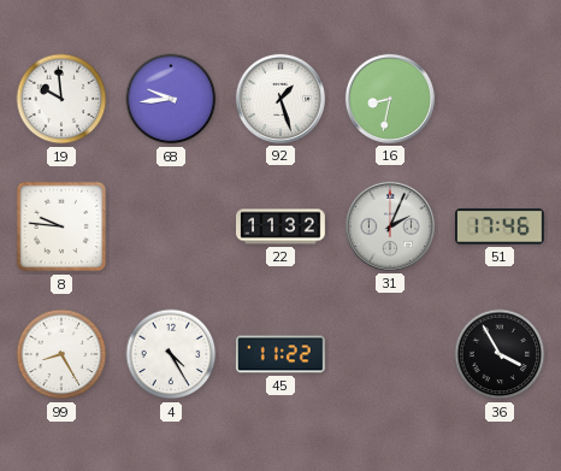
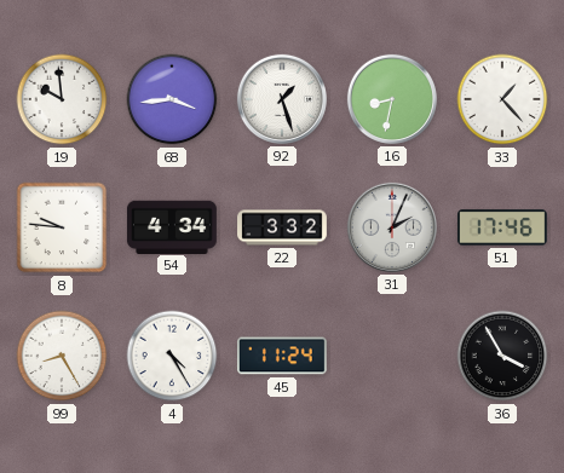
68: 9:44 -> 3:44 (172, 99)
33: none -> 1:23 (502, 99)
54: none -> 4:34 (172, 226)
22: 11:32 -> 3:32 (283, 227)
45: 11:22 -> 11:24 (282, 356)
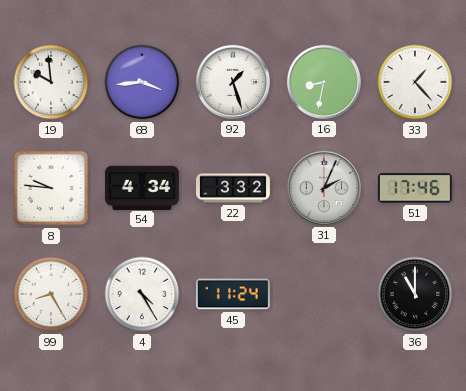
36: 3:55 -> 11:00 (415, 294)
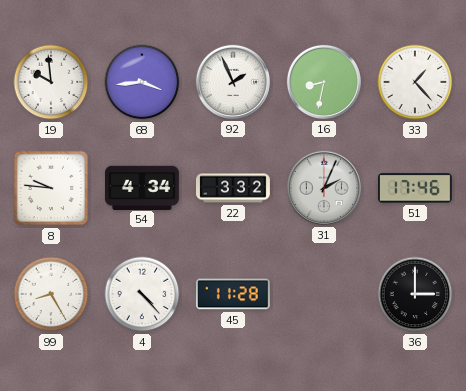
92: 1:27 -> 1:56 (233, 82)
4: 4:25 -> 4:23 (142, 294)
45: 11:24 -> 11:28 (233, 294)
36: 11:00 -> 3:00 (415, 294)
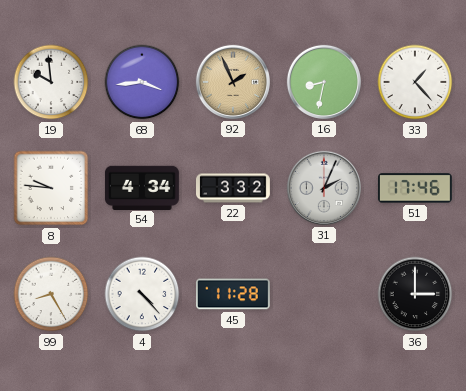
92 dial: white -> champagne (233, 82)
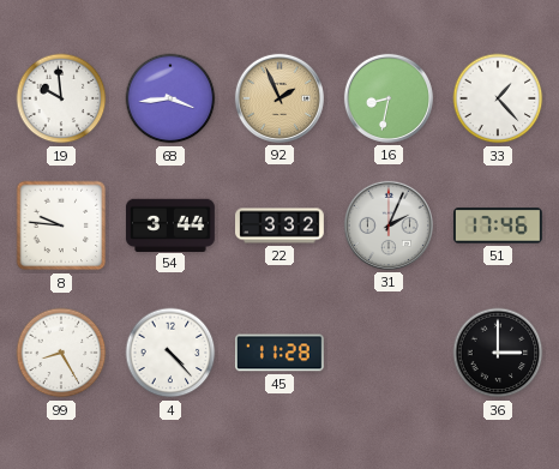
54: 4:34 -> 3:44 (170, 224)
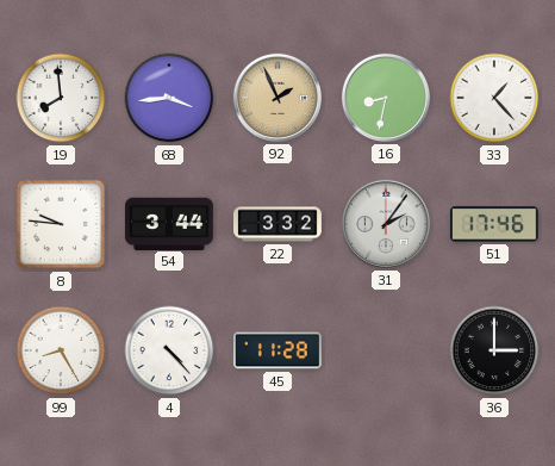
19: 9:59 -> 7:59 (61, 98)
31: 2:04 -> 2:06 (386, 224)
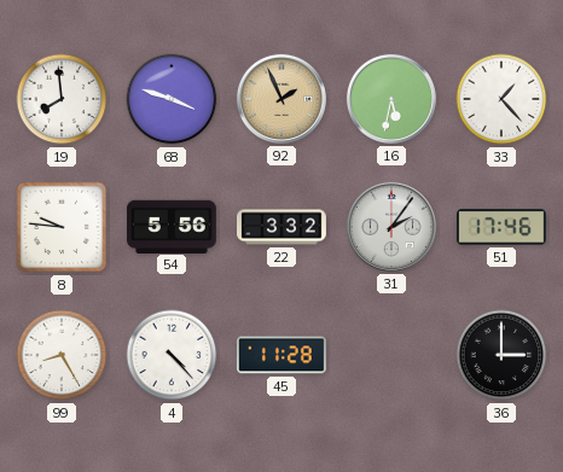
68: 3:44 -> 3:48 (172, 99)
16: 8:32 -> 5:32 (391, 99)
54: 3:44 -> 5:56 (172, 226)
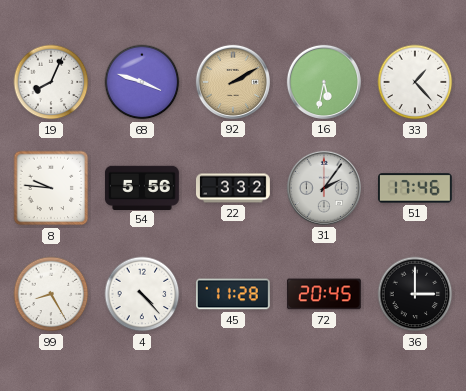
19: 7:59 -> 8:04 (51, 82)
92: 1:56 -> 2:10 (233, 82)
72: none -> 20:45 (324, 294)
